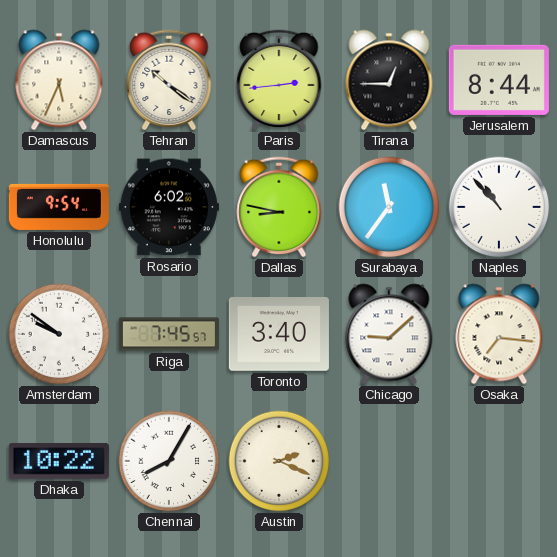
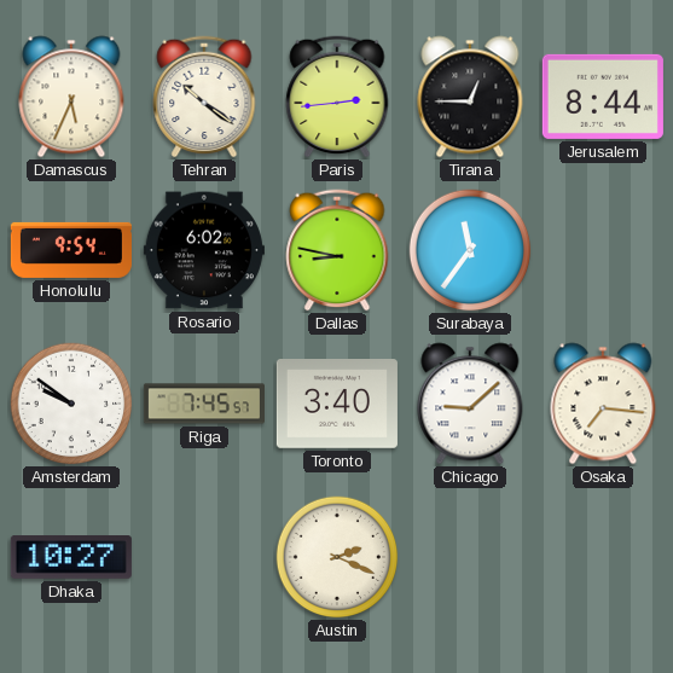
Naples: 10:53 -> none (499, 207)
Dhaka: 10:22 -> 10:27 (71, 558)
Chennai: 8:05 -> none (169, 461)
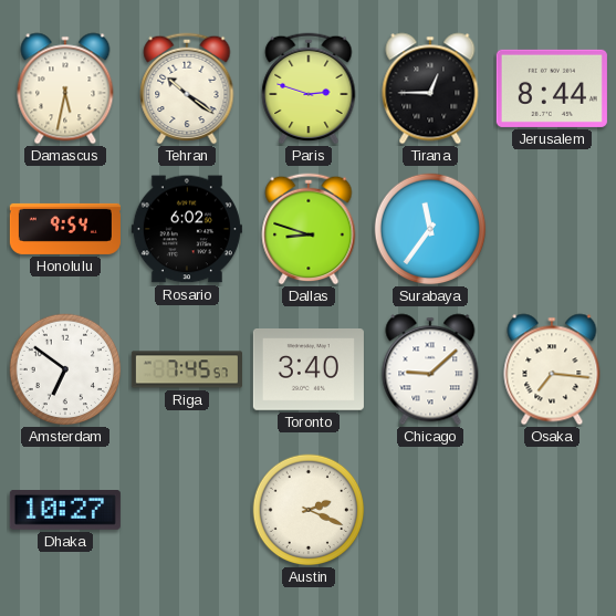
Damascus: 5:34 -> 5:32 (65, 88)
Paris: 2:44 -> 2:48 (309, 88)
Dallas: 8:47 -> 8:48 (309, 229)
Amsterdam: 9:51 -> 6:51 (65, 369)
